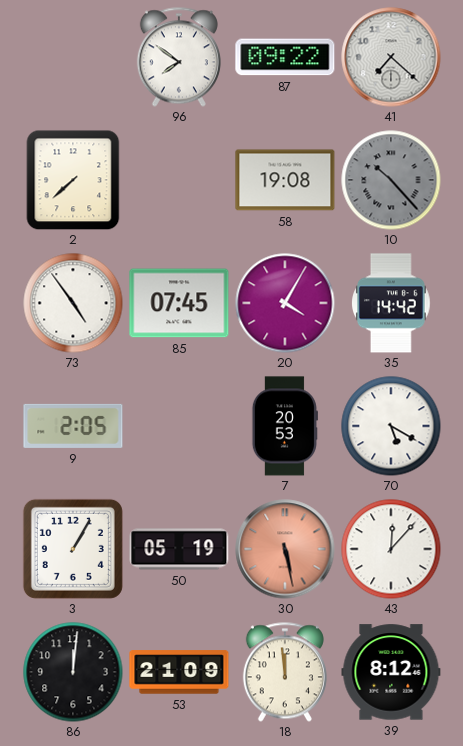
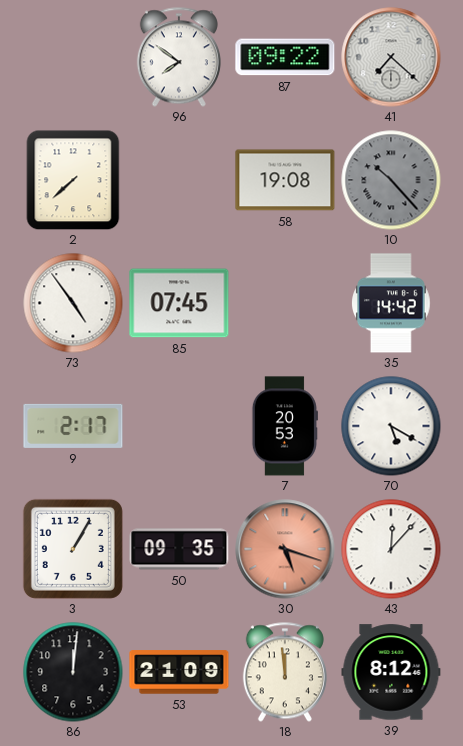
20: 4:05 -> none (285, 303)
9: 2:05 -> 2:17 (73, 426)
50: 05:19 -> 09:35 (179, 549)
30: 5:28 -> 5:18 (285, 549)
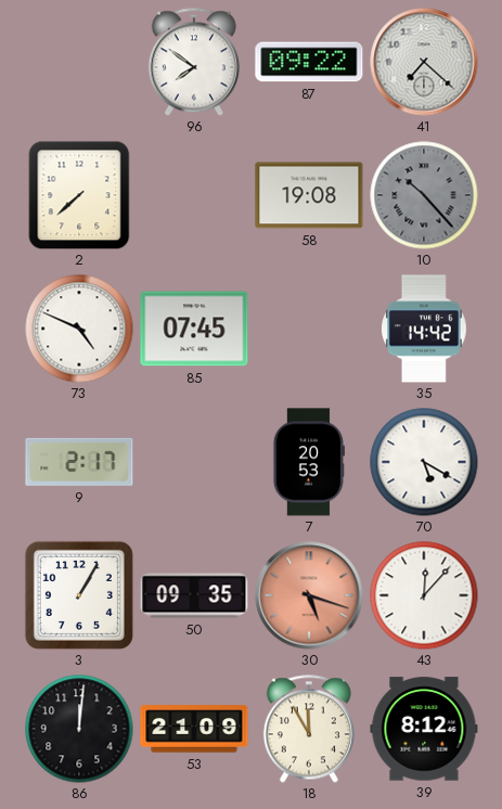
73: 4:54 -> 4:49 (79, 329)
18: 11:59 -> 11:55 (309, 729)
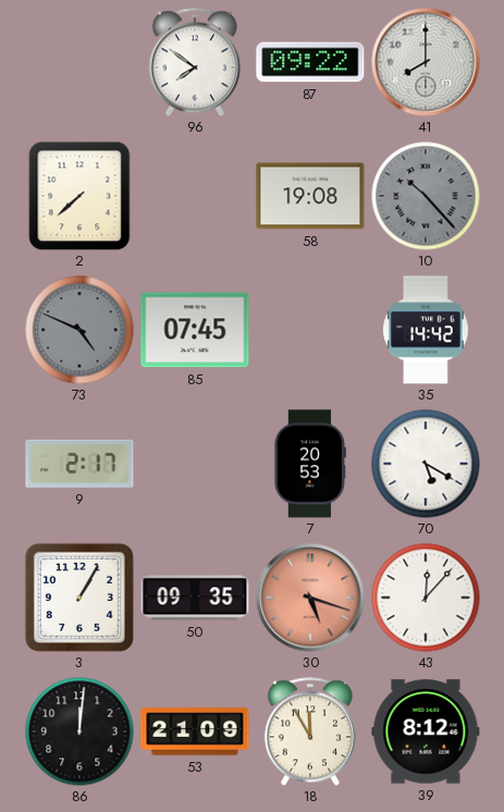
41: 7:22 -> 8:00 (426, 62)
73 dial: white -> grey (79, 330)
